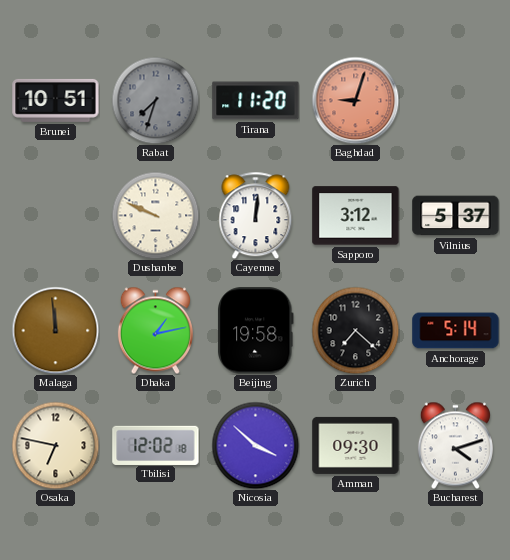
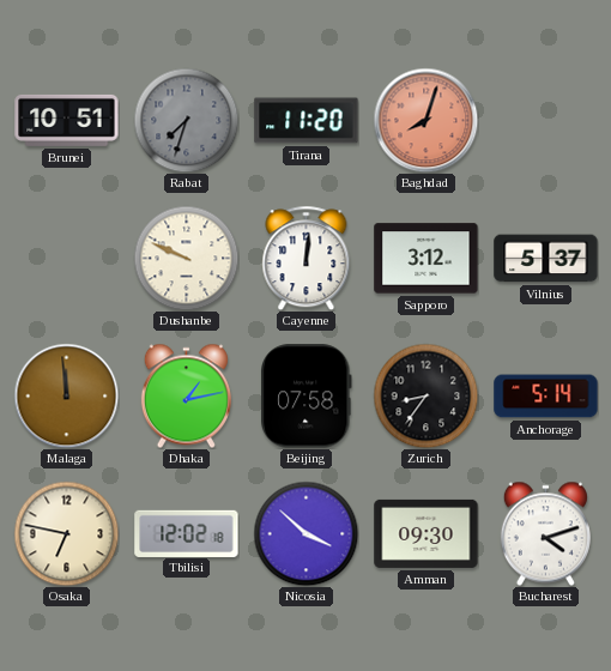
Baghdad: 9:03 -> 8:03 (425, 120)
Beijing: 19:58 -> 07:58 (307, 397)
Zurich: 7:22 -> 8:36 (425, 395)
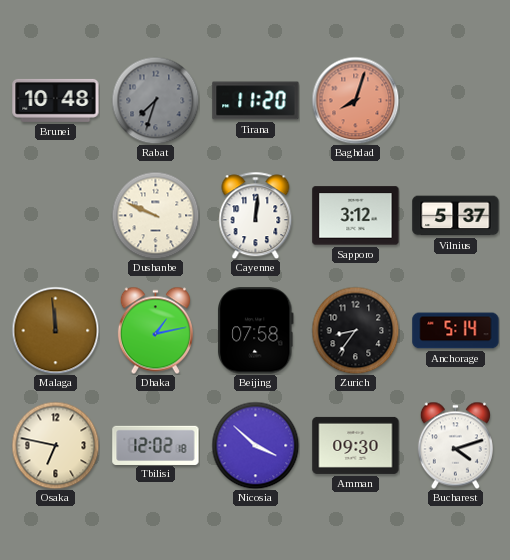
Brunei: 10:51 -> 10:48 (56, 100)
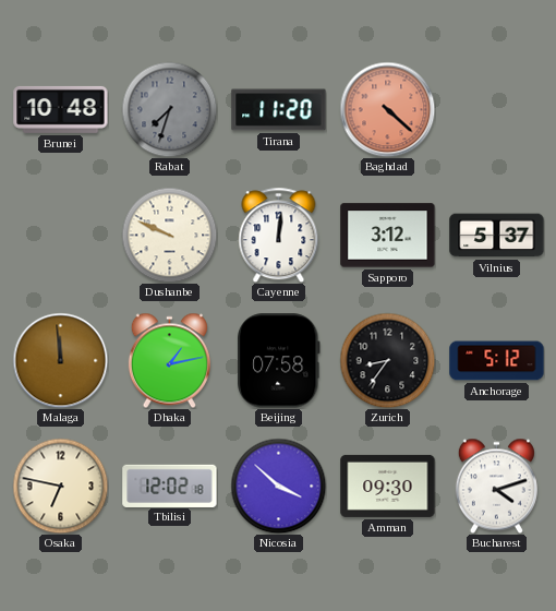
Baghdad: 8:03 -> 4:22 (387, 109)
Anchorage: 5:14 -> 5:12 (497, 361)
